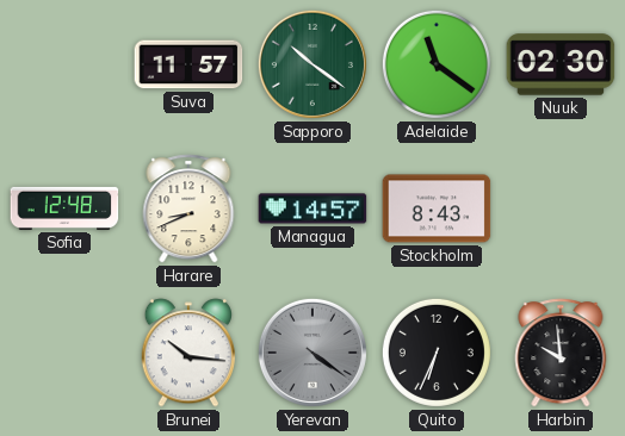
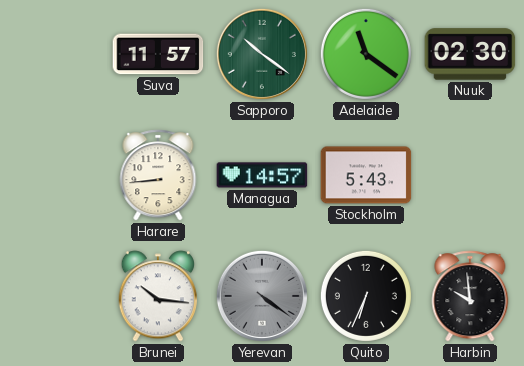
Sofia: 12:48 -> none (64, 208)
Harare: 8:41 -> 8:44 (158, 175)
Stockholm: 8:43 -> 5:43 (366, 175)
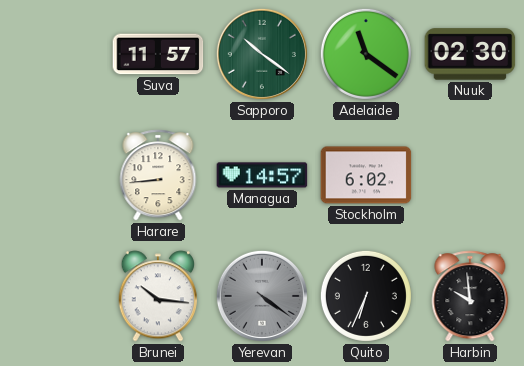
Stockholm: 5:43 -> 6:02 (366, 175)
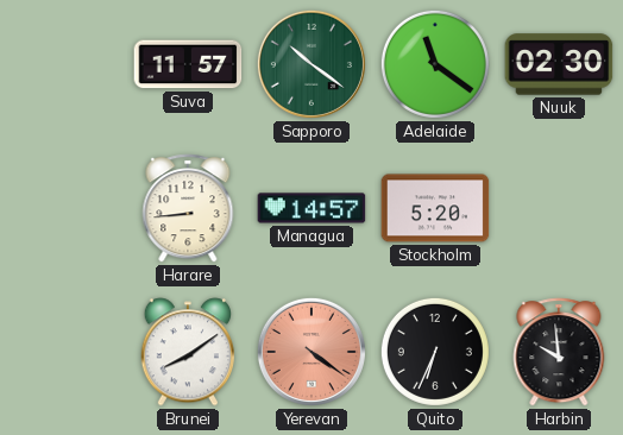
Stockholm: 6:02 -> 5:20 (435, 208)
Brunei: 10:16 -> 8:09 (188, 352)
Yerevan dial: grey -> salmon (311, 352)
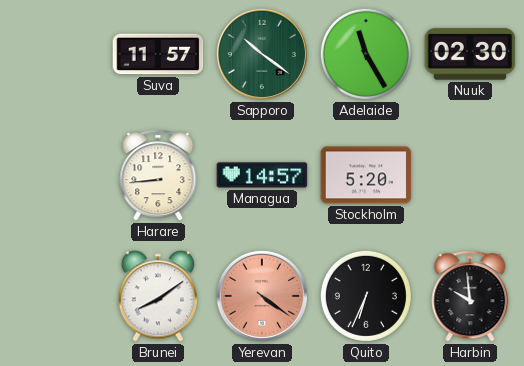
Adelaide: 11:21 -> 11:25 (366, 54)
